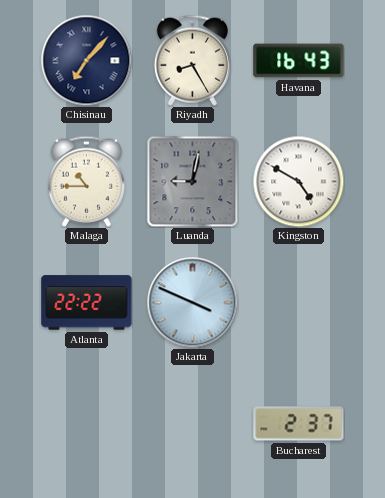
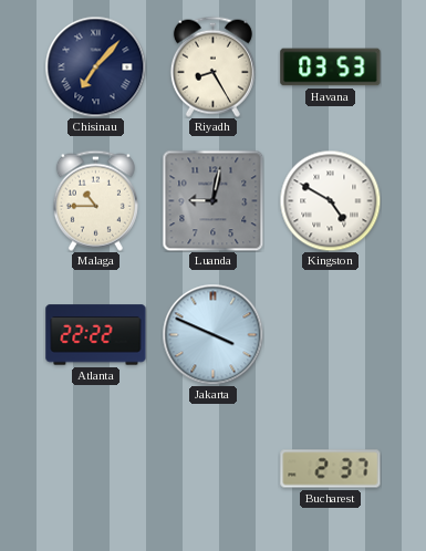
Havana: 16:43 -> 03:53 (331, 67)
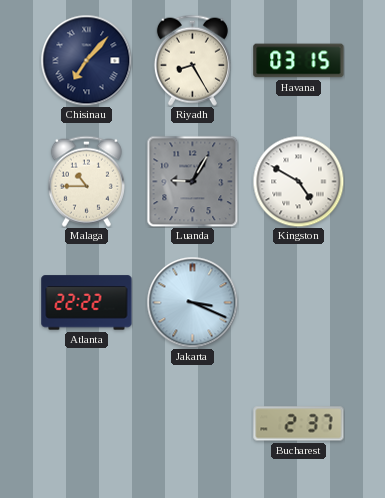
Havana: 03:53 -> 03:15 (299, 61)
Luanda: 9:02 -> 9:05 (192, 181)
Jakarta: 3:49 -> 3:19 (192, 302)
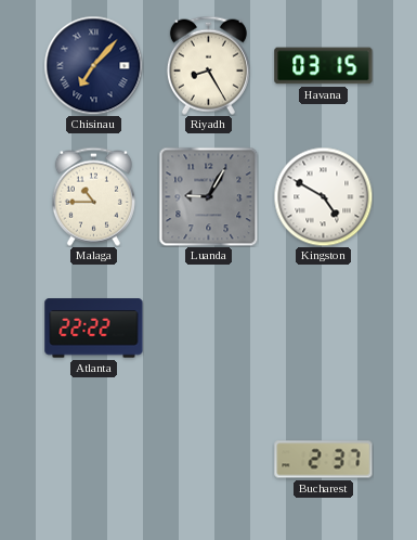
Jakarta: 3:19 -> none (192, 302)
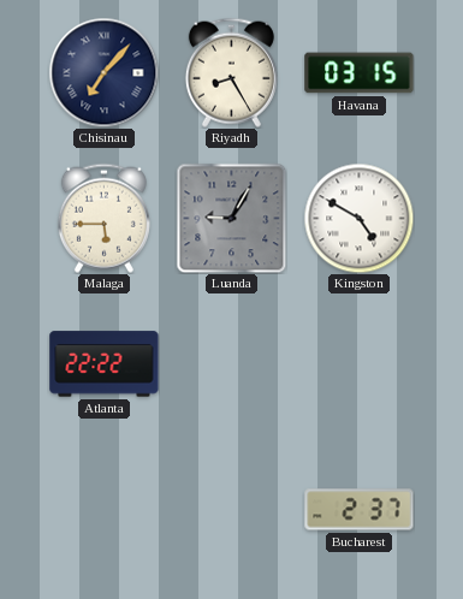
Malaga: 10:45 -> 5:45 (103, 218)
